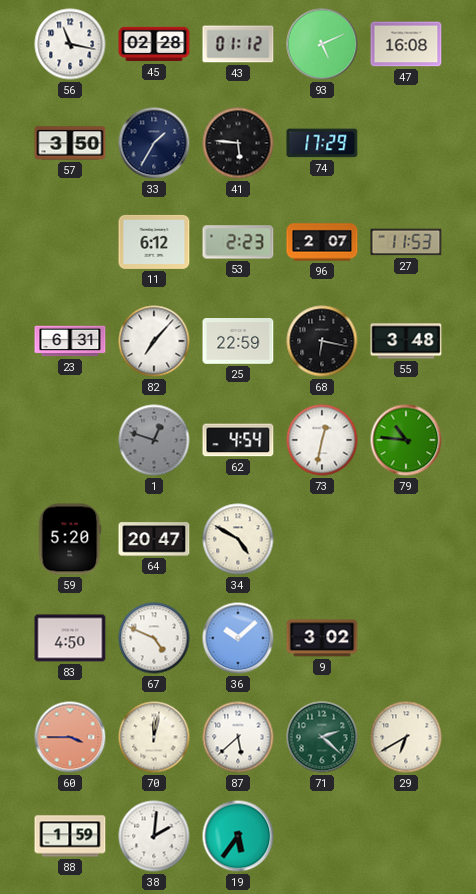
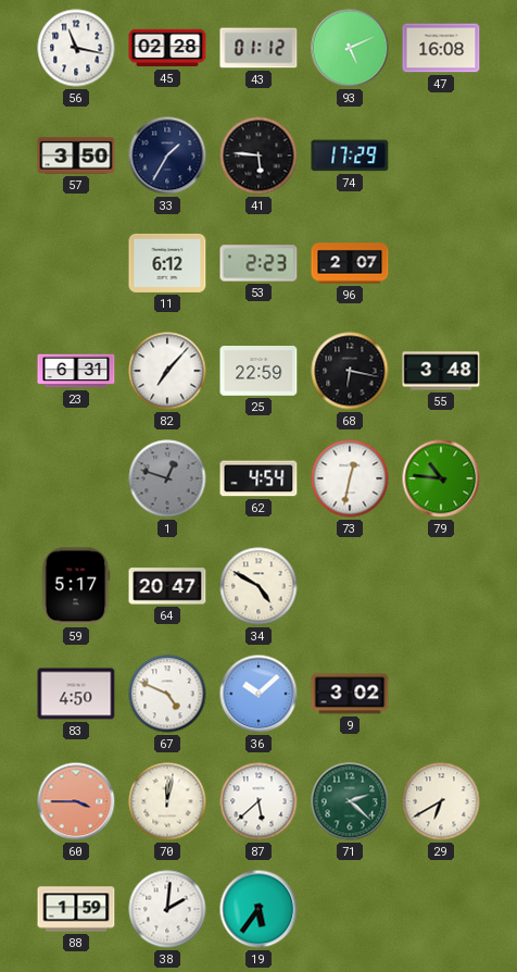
27: 11:53 -> none (406, 242)
59: 5:20 -> 5:17 (76, 586)
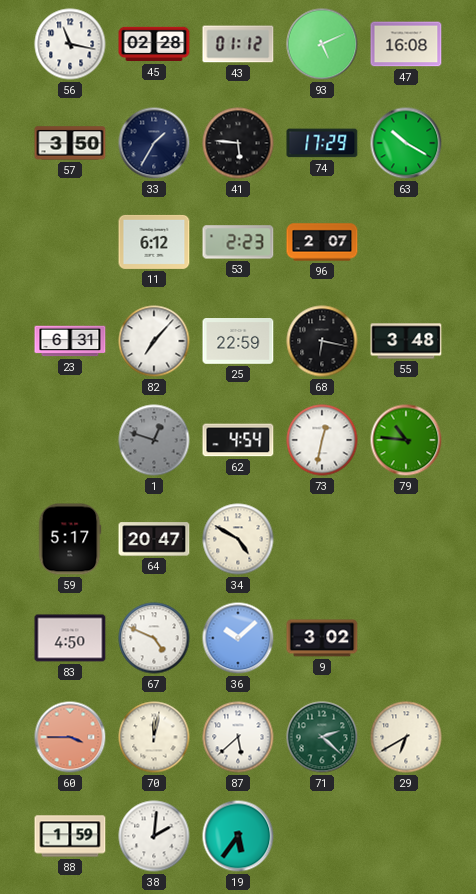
63: none -> 10:20 (406, 143)
